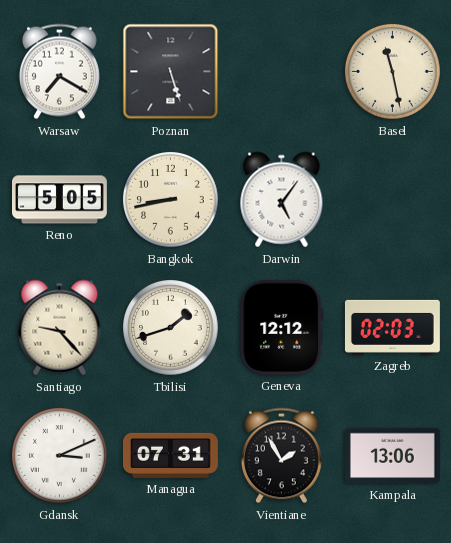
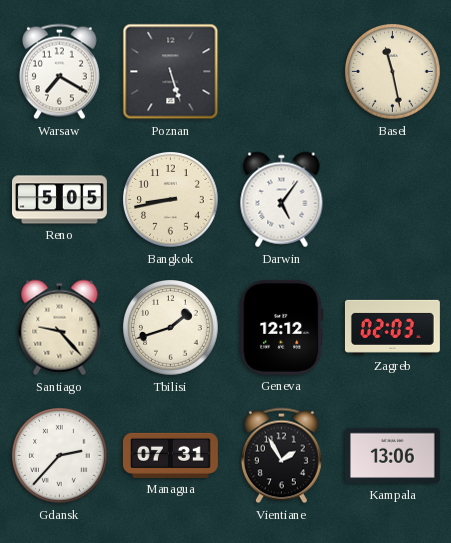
Gdansk: 3:11 -> 2:37 (60, 456)
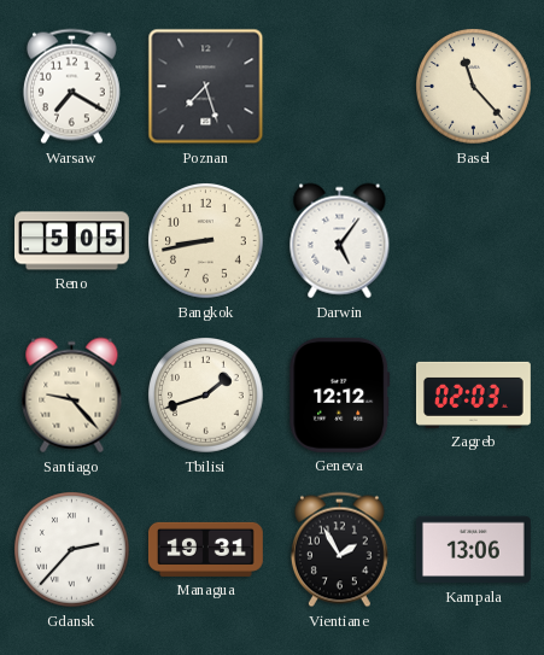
Poznan: 5:27 -> 7:27 (206, 87)
Basel: 11:28 -> 11:23 (474, 87)
Managua: 07:31 -> 19:31 (205, 549)
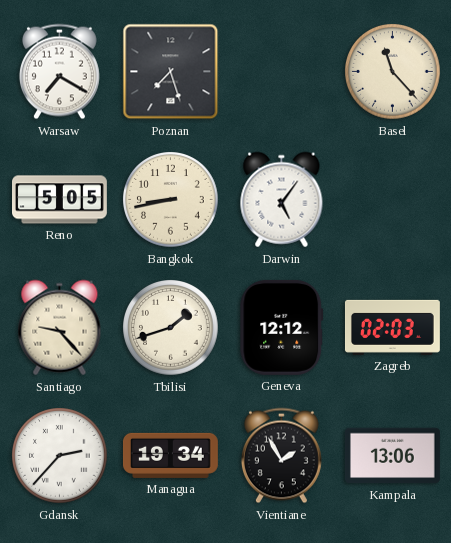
Managua: 19:31 -> 19:34 (170, 455)
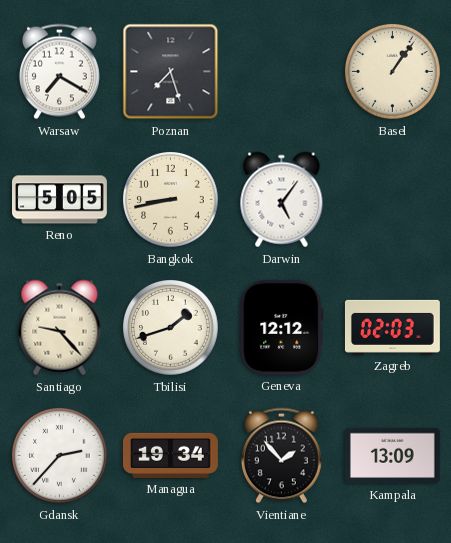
Basel: 11:23 -> 1:06 (393, 72)
Vientiane: 1:55 -> 1:53 (281, 456)
Kampala: 13:06 -> 13:09 (392, 456)
